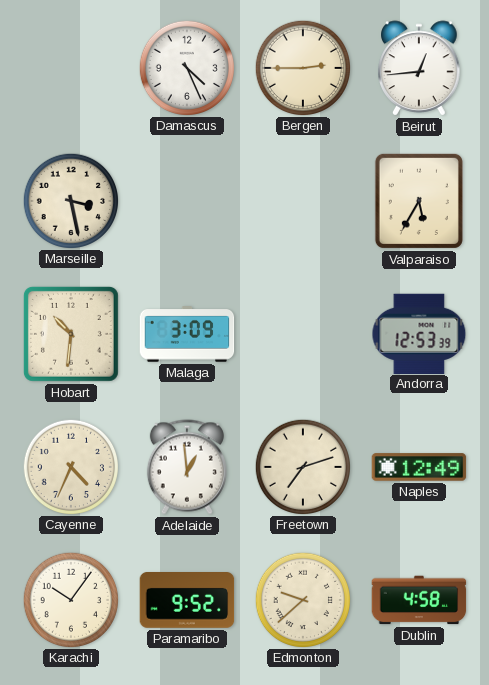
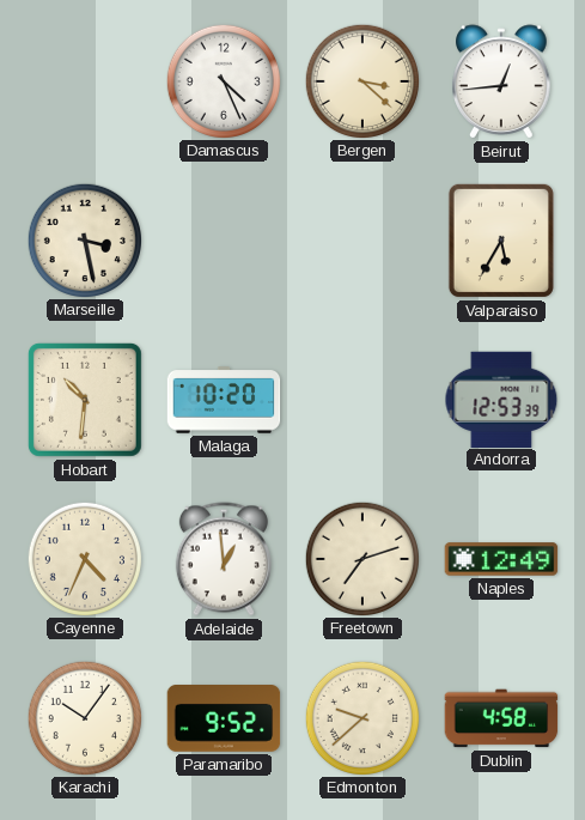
Bergen: 2:45 -> 3:22 (361, 80)
Malaga: 3:09 -> 10:20 (224, 400)
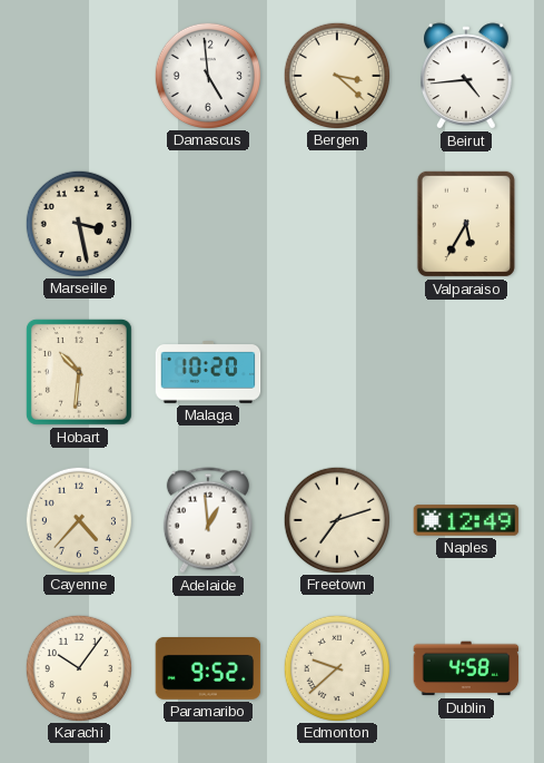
Damascus: 4:26 -> 4:59 (207, 75)
Beirut: 12:44 -> 4:44 (466, 76)
Andorra: 12:53 -> none (501, 399)
Cayenne: 4:34 -> 4:37 (78, 519)
